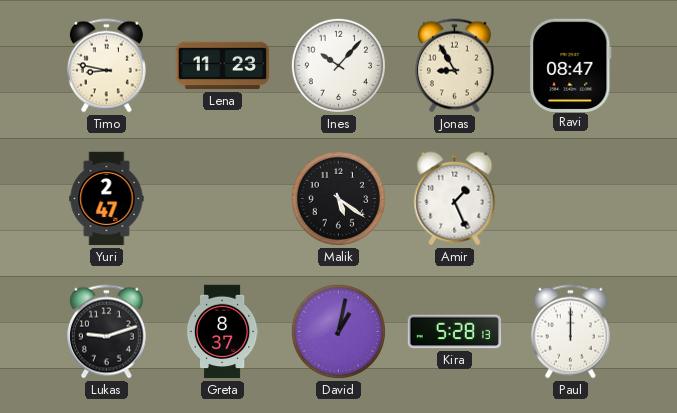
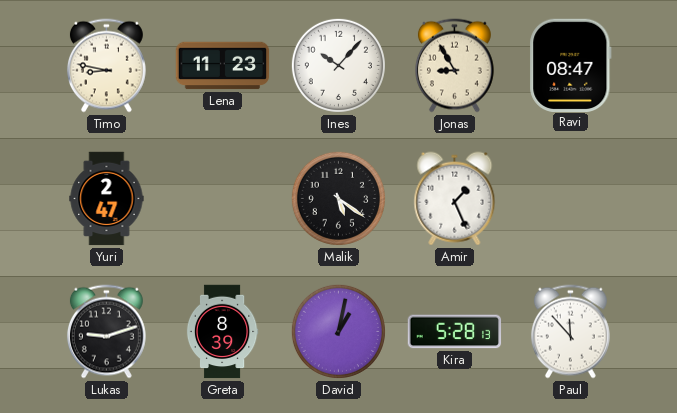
Greta: 8:37 -> 8:39 (222, 332)
Paul: 12:00 -> 11:53 (570, 332)
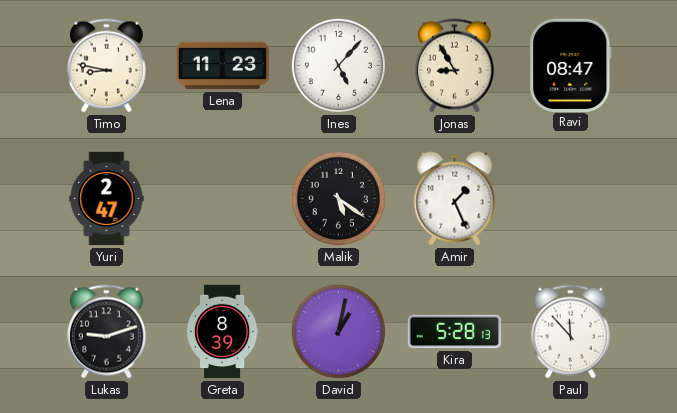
Ines: 10:07 -> 5:07 (338, 65)
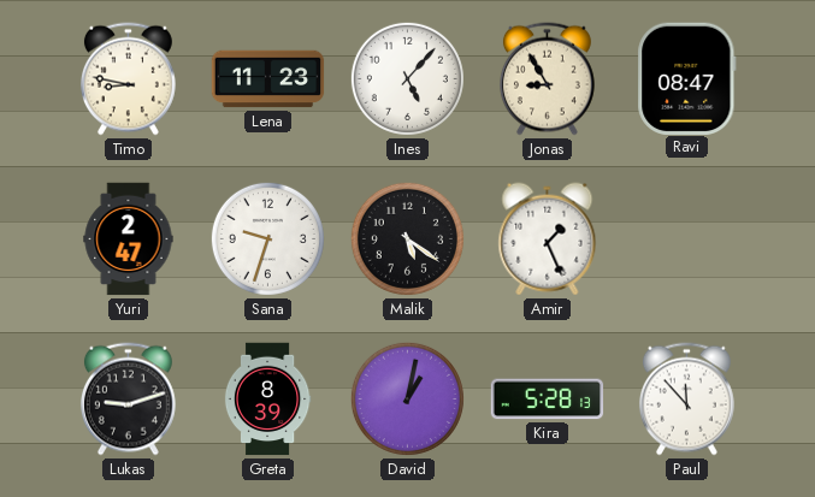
Sana: none -> 9:33 (267, 238)
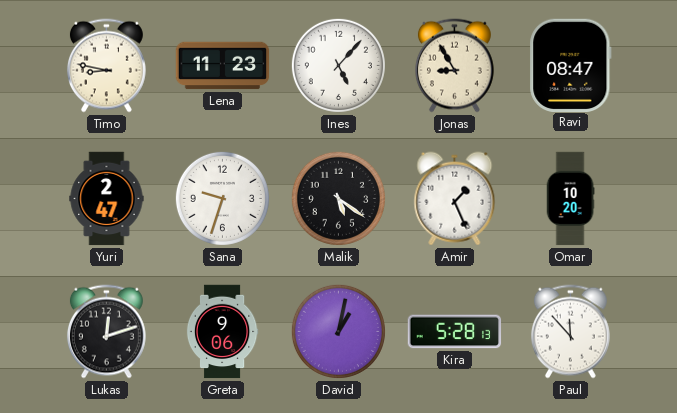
Omar: none -> 10:20 (570, 199)
Lukas: 9:12 -> 12:12 (106, 332)
Greta: 8:39 -> 9:06 (222, 332)
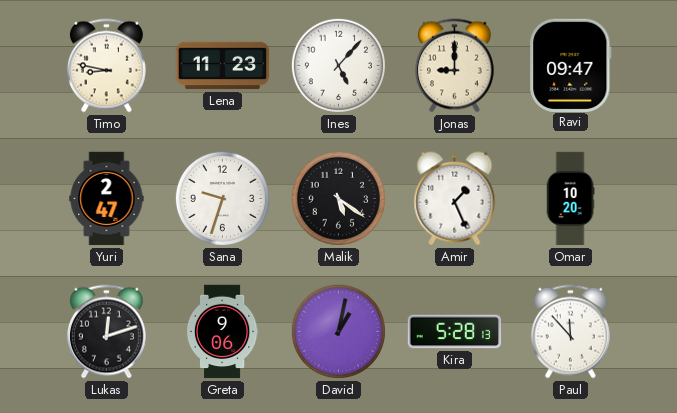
Jonas: 8:55 -> 9:00 (454, 66)
Ravi: 08:47 -> 09:47 (571, 65)
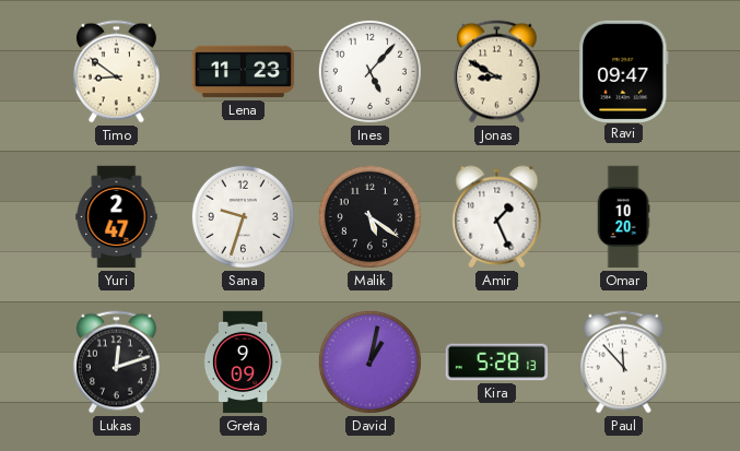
Timo: 8:47 -> 8:51 (116, 72)
Jonas: 9:00 -> 8:50 (496, 72)
Greta: 9:06 -> 9:09 (243, 363)
